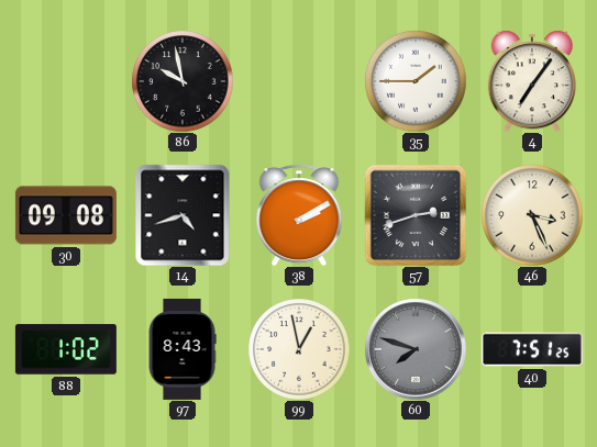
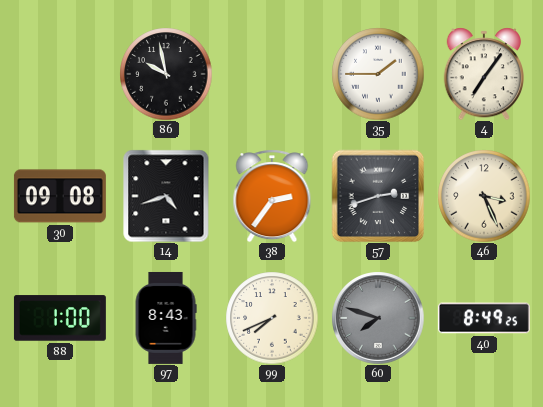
38: 2:10 -> 2:36 (272, 196)
88: 1:02 -> 1:00 (60, 318)
99: 12:58 -> 7:41 (272, 318)
40: 7:51 -> 8:49 (484, 318)
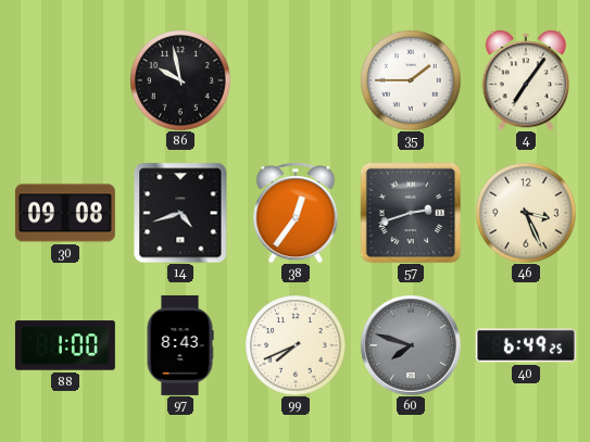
38: 2:36 -> 12:36 (296, 213)
40: 8:49 -> 6:49 (526, 345)
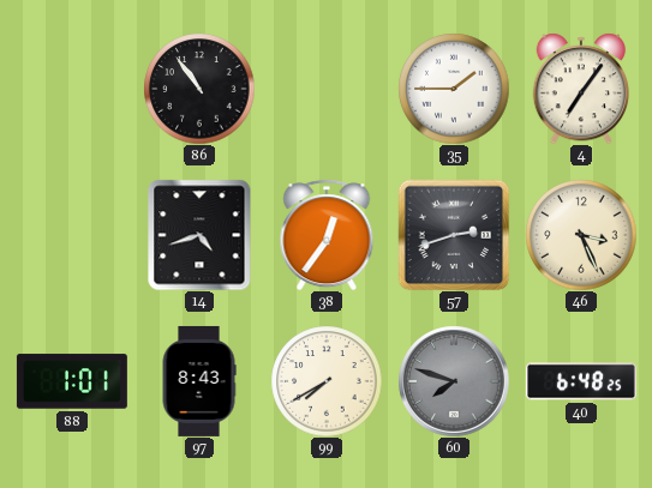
86: 9:58 -> 10:54 (199, 89)
30: 09:08 -> none (65, 213)
88: 1:00 -> 1:01 (72, 381)
99: 7:41 -> 7:40 (327, 381)
40: 6:49 -> 6:48 (581, 381)
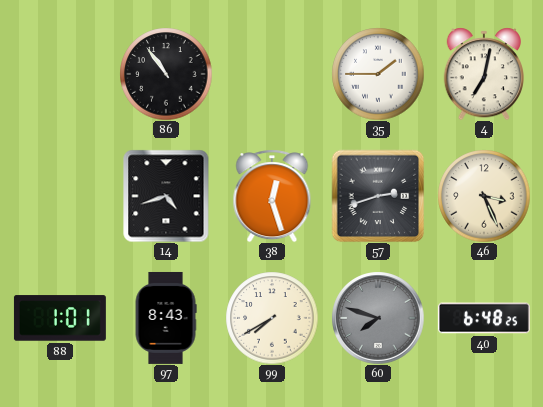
4: 7:06 -> 7:02 (483, 74)
38: 12:36 -> 12:27 (272, 196)
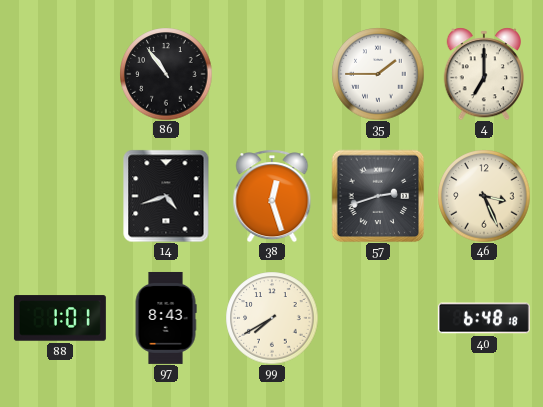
4: 7:02 -> 7:00 (483, 74)
60: 7:48 -> none (378, 318)
40: 6:48:25 -> 6:48:18 (484, 318)
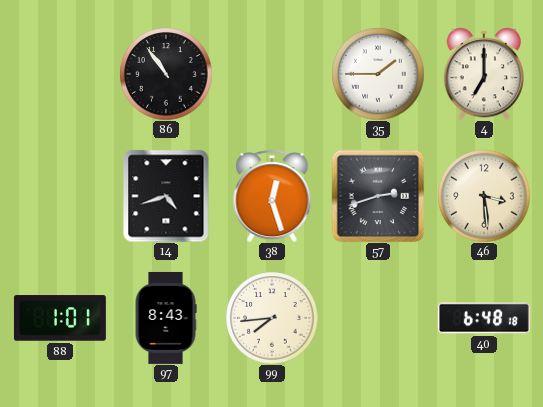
46: 3:26 -> 3:29 (484, 196)
99: 7:40 -> 7:44 (272, 318)
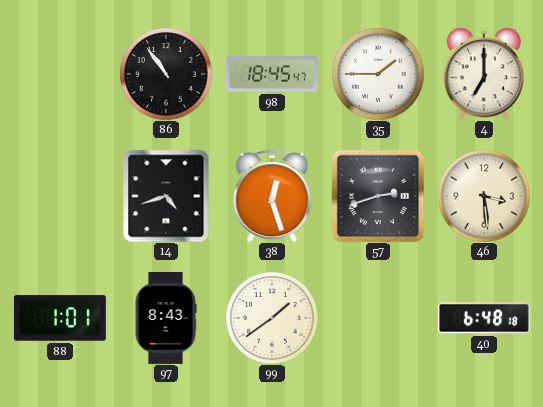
98: none -> 18:45 (272, 74)
99: 7:44 -> 1:39 (272, 318)
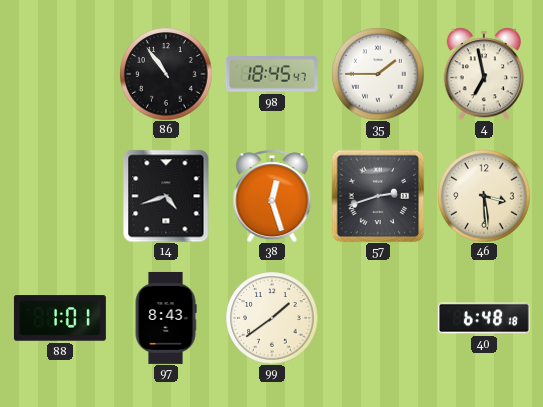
4: 7:00 -> 6:58 (483, 74)
